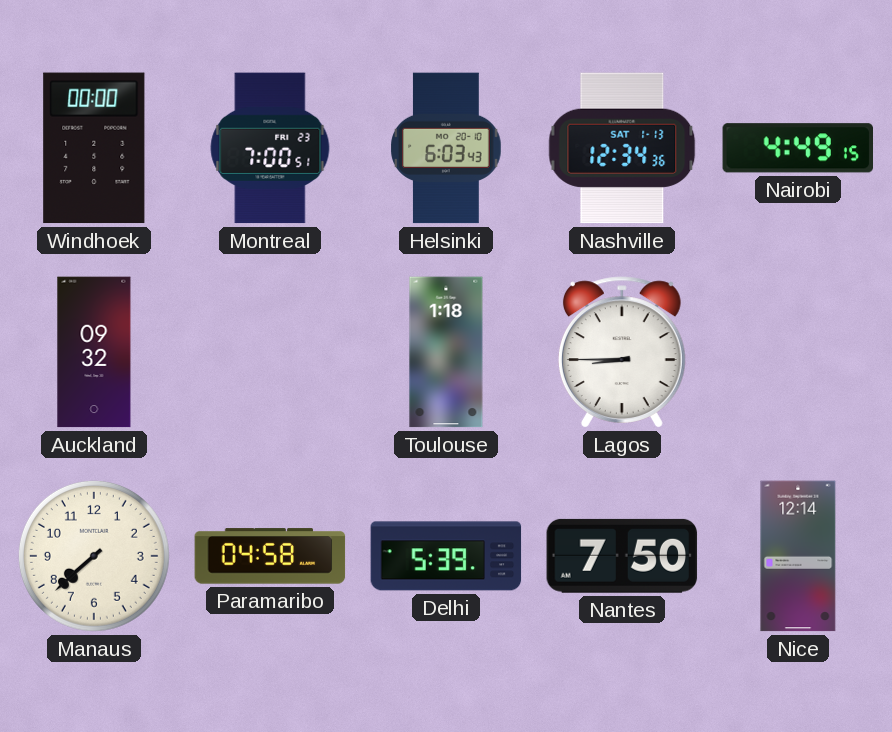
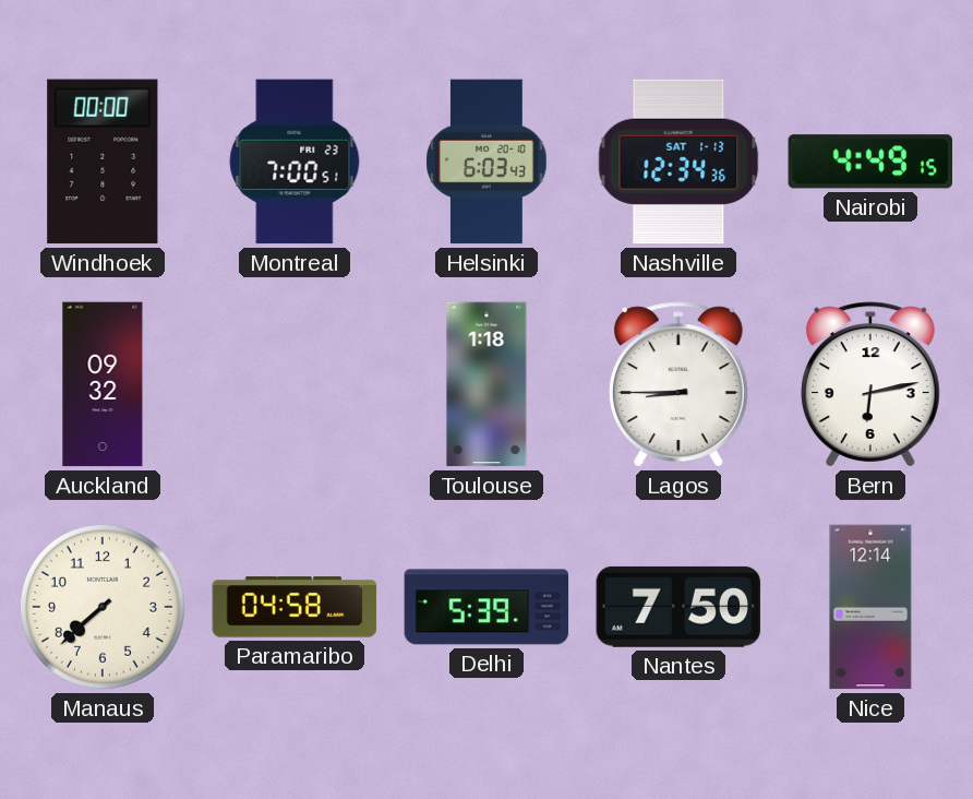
Bern: none -> 6:13 (870, 384)
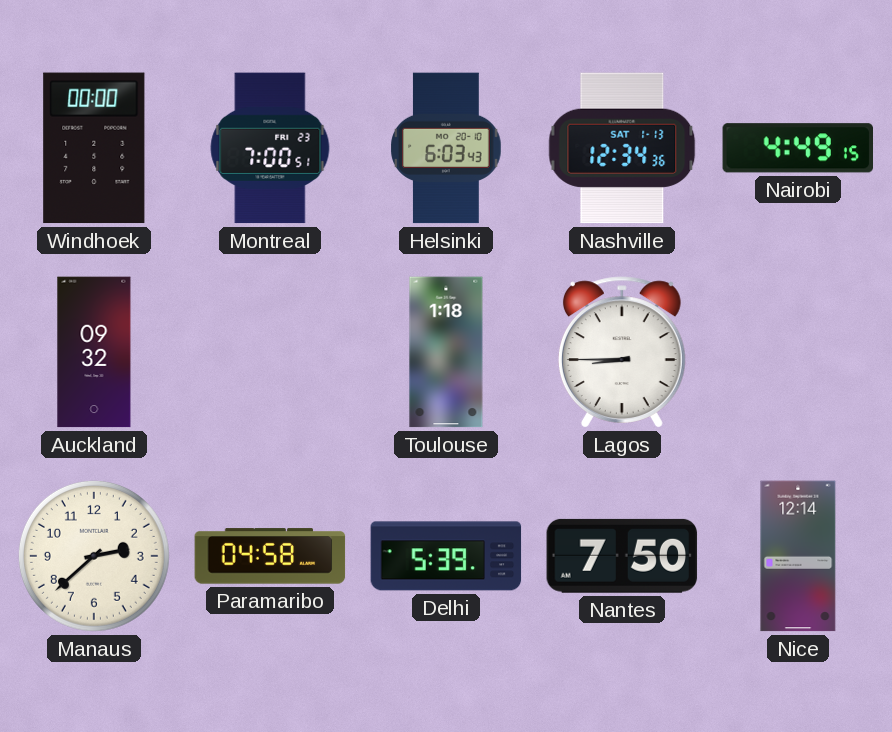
Bern: 6:13 -> none (870, 384)
Manaus: 7:38 -> 2:38 (94, 556)
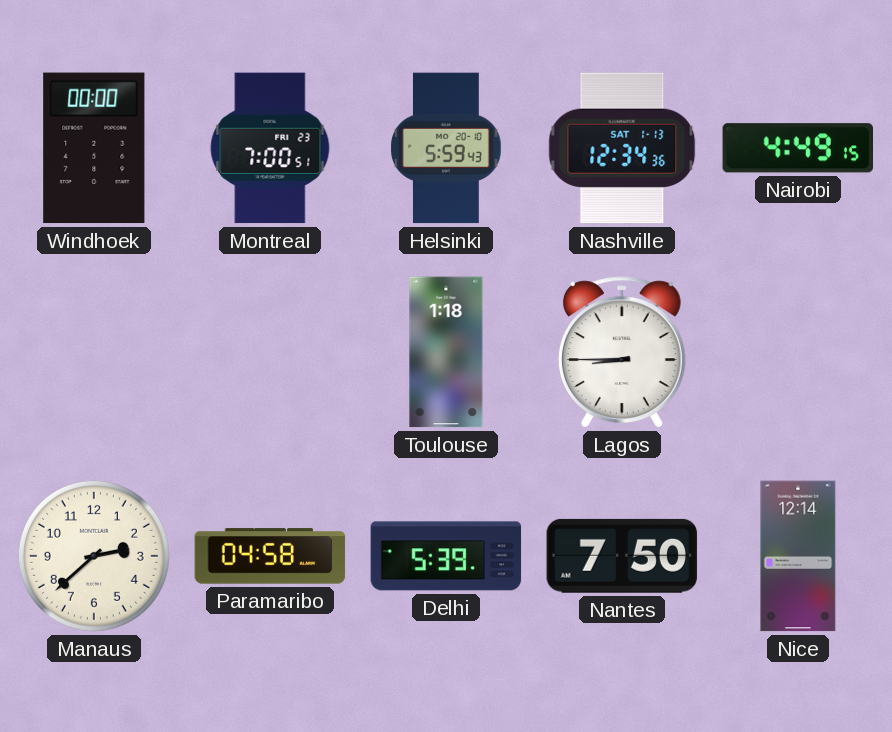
Helsinki: 6:03 -> 5:59 (446, 148)
Auckland: 09:32 -> none (94, 352)
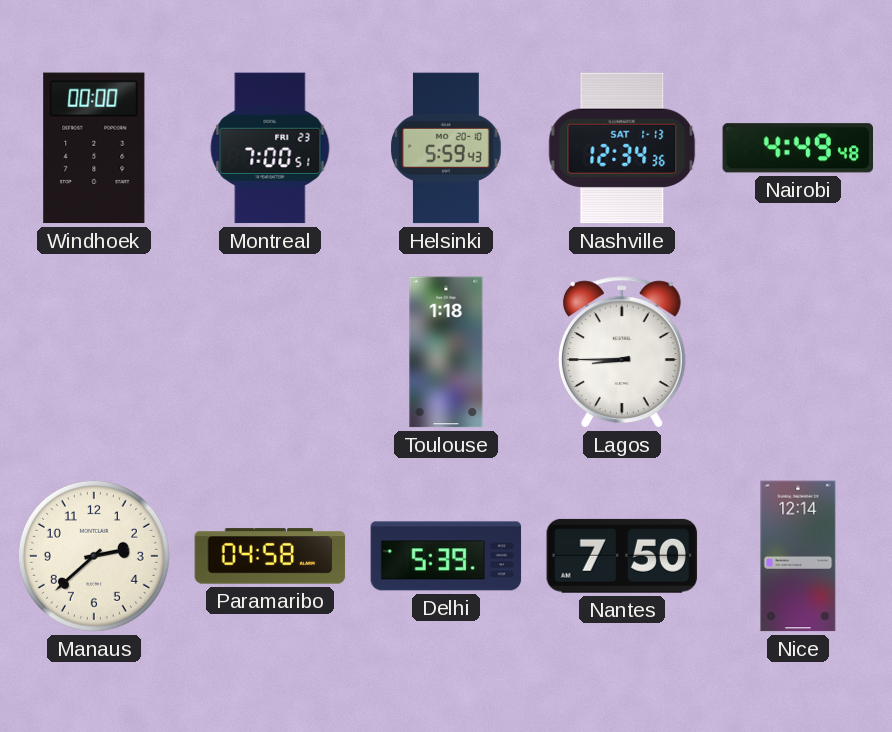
Nairobi: 4:49:15 -> 4:49:48 (797, 148)
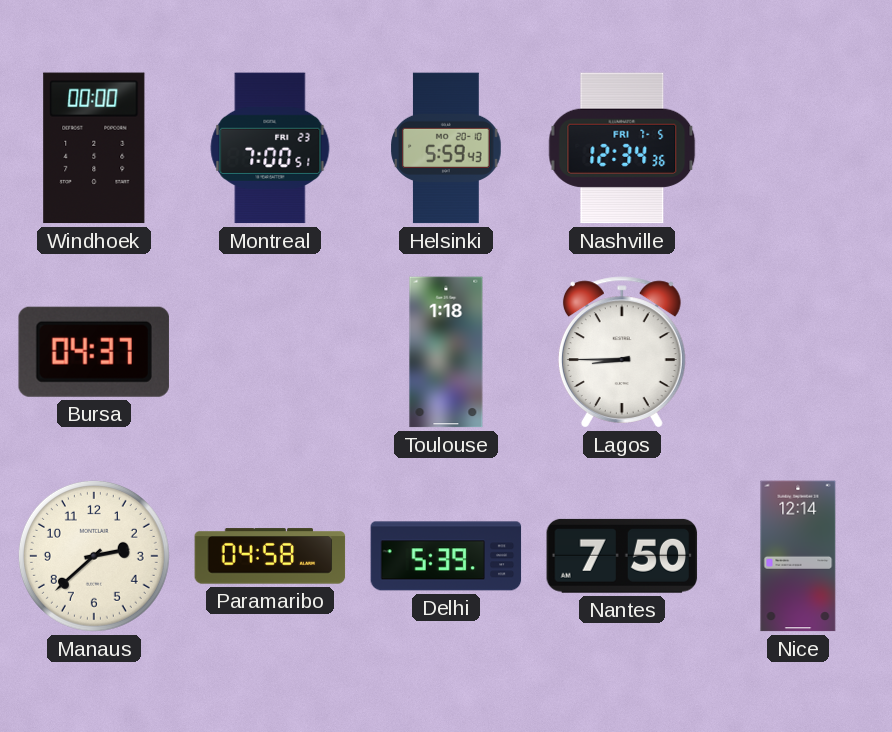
Nashville date: SAT 1-13 -> FRI 7-5 (622, 148)
Nairobi: 4:49 -> none (797, 148)
Bursa: none -> 04:37 (94, 352)
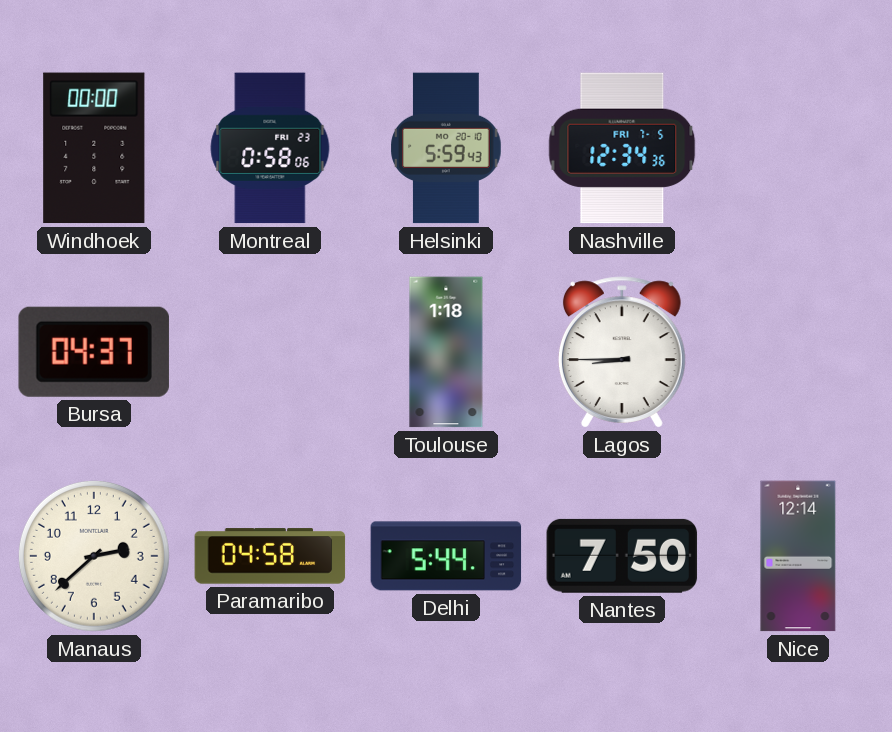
Montreal: 7:00 -> 0:58 (270, 148)
Delhi: 5:39 -> 5:44 (446, 556)
